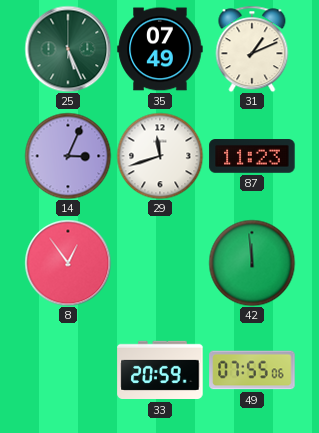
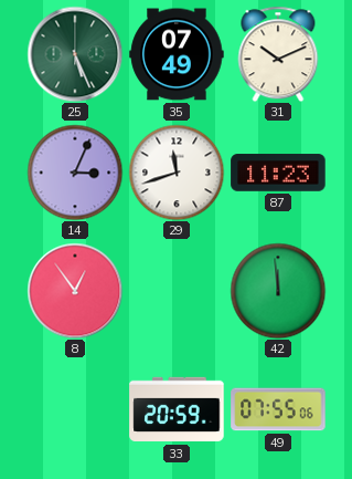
31: 1:11 -> 10:11 (278, 54)
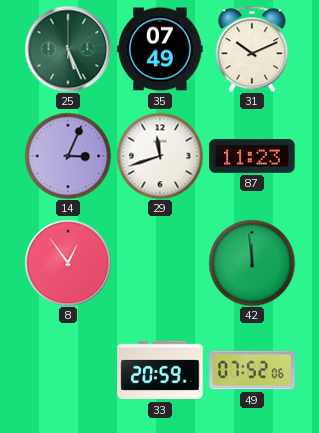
49: 07:55 -> 07:52 (252, 370)
